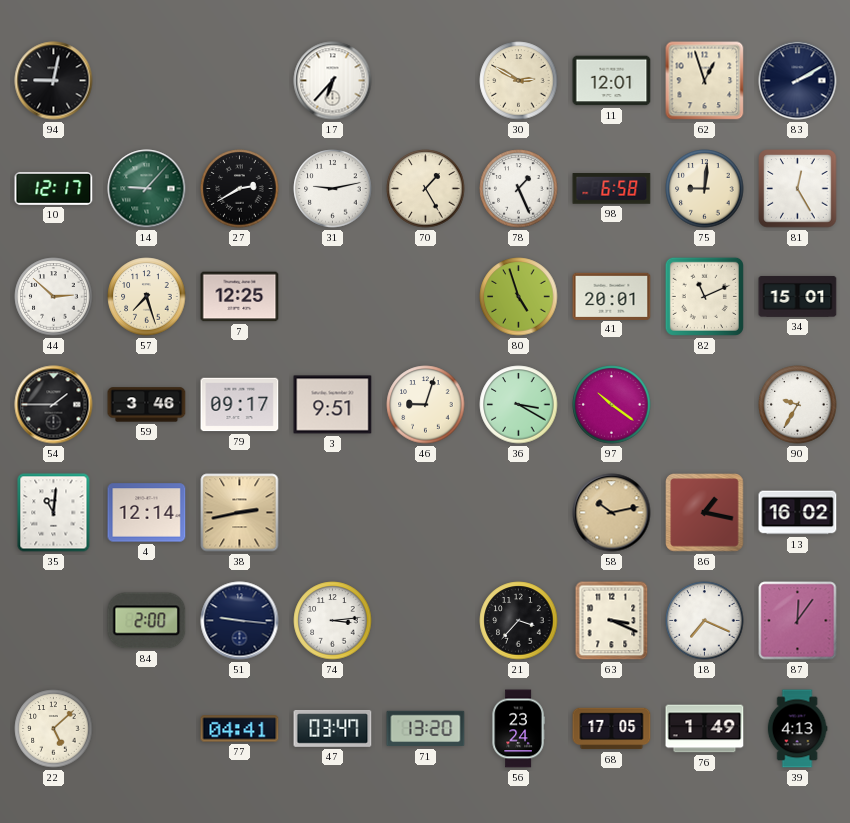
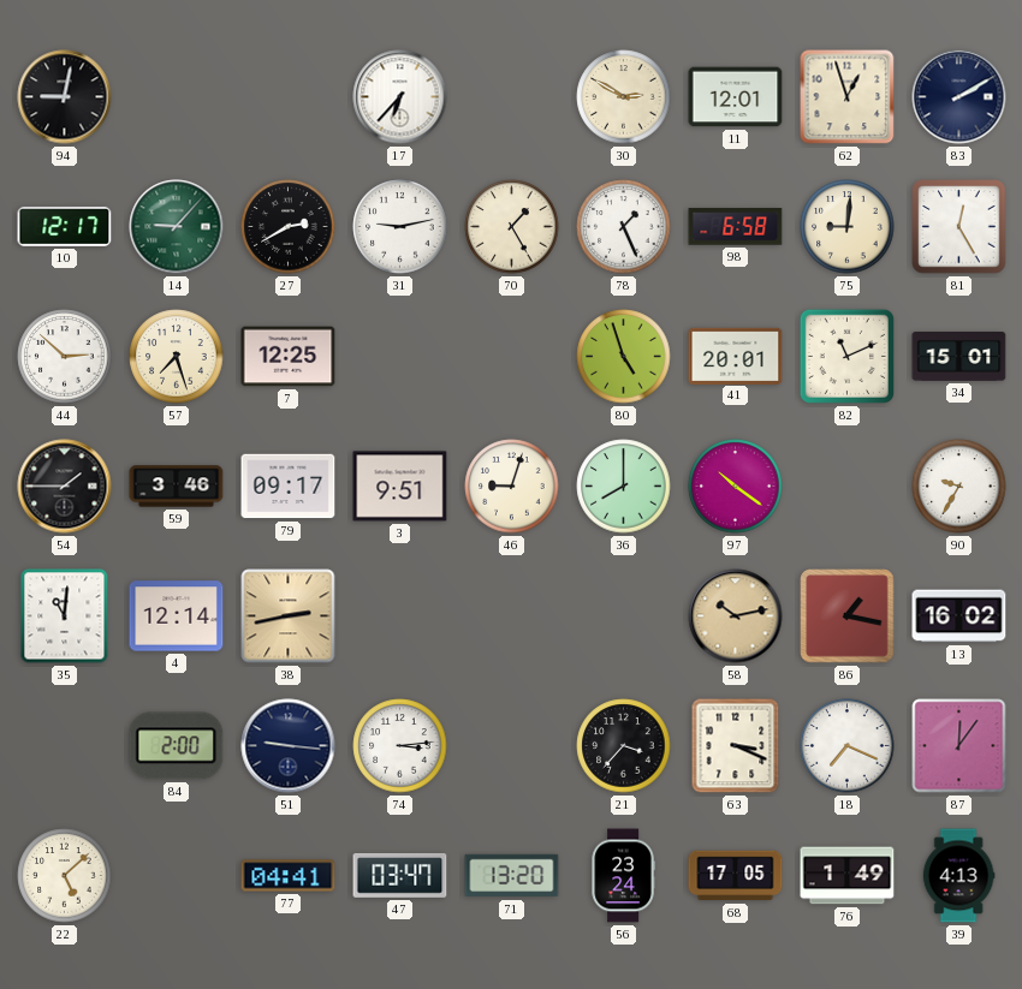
36: 3:20 -> 8:00 (624, 487)
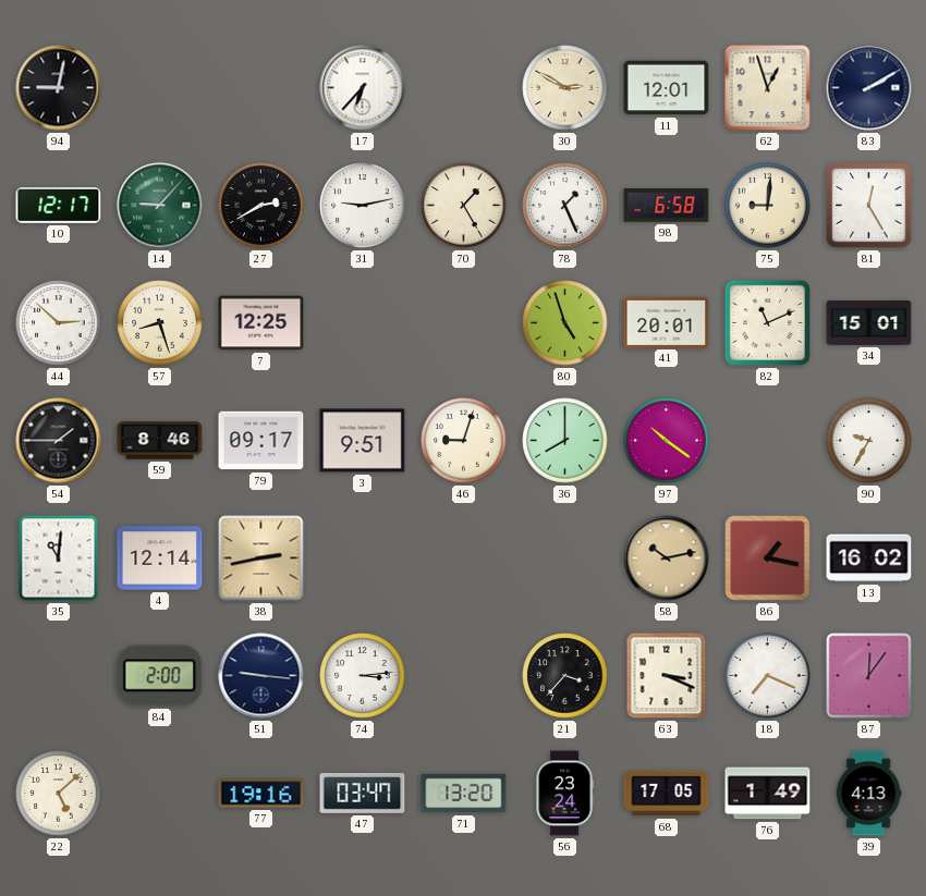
57: 7:27 -> 8:27 (160, 323)
59: 3:46 -> 8:46 (160, 441)
77: 04:41 -> 19:16 (261, 794)
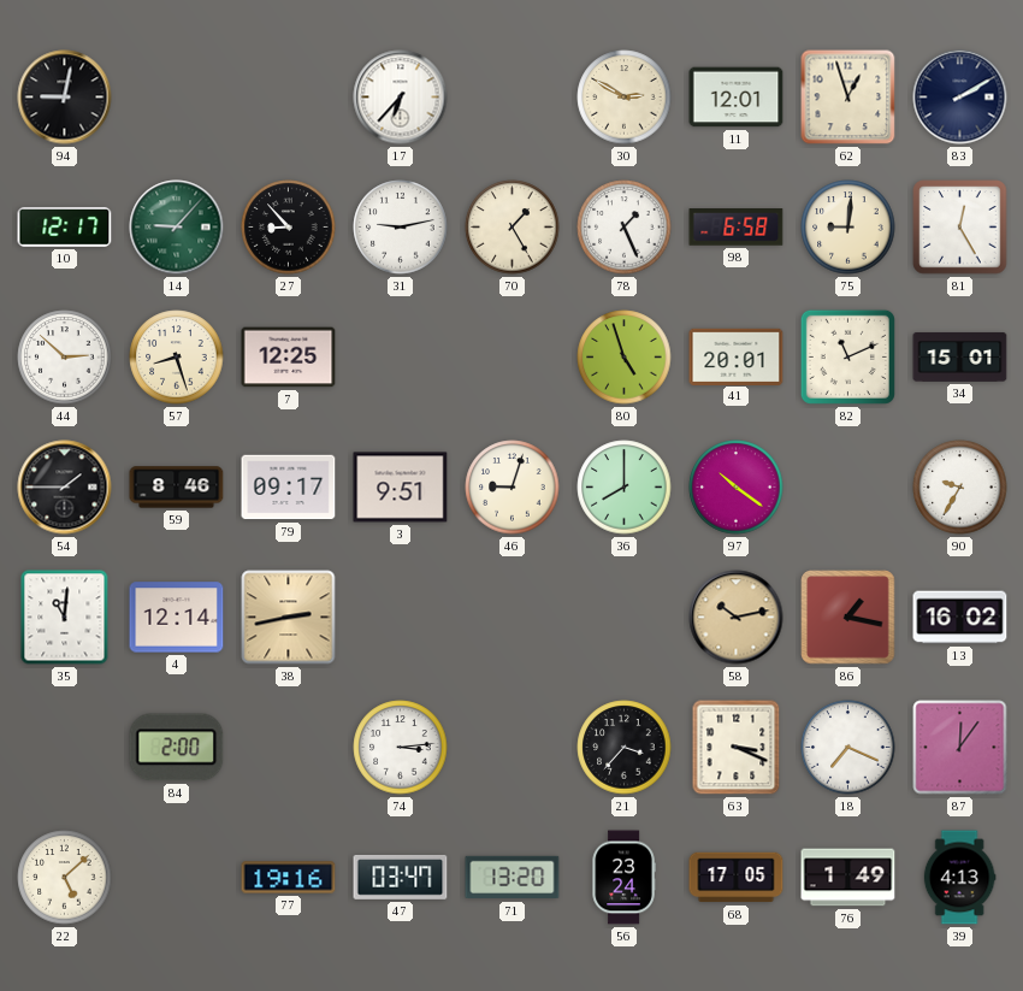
27: 2:40 -> 8:53 (289, 228)
51: 9:16 -> none (261, 676)
